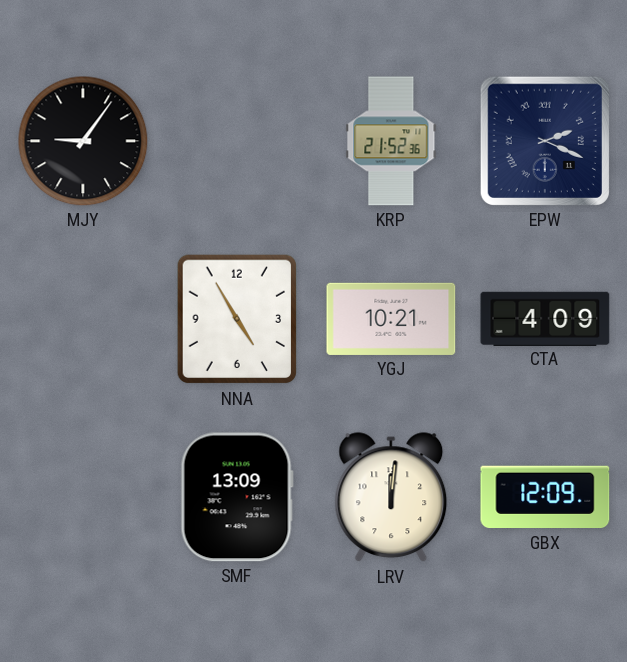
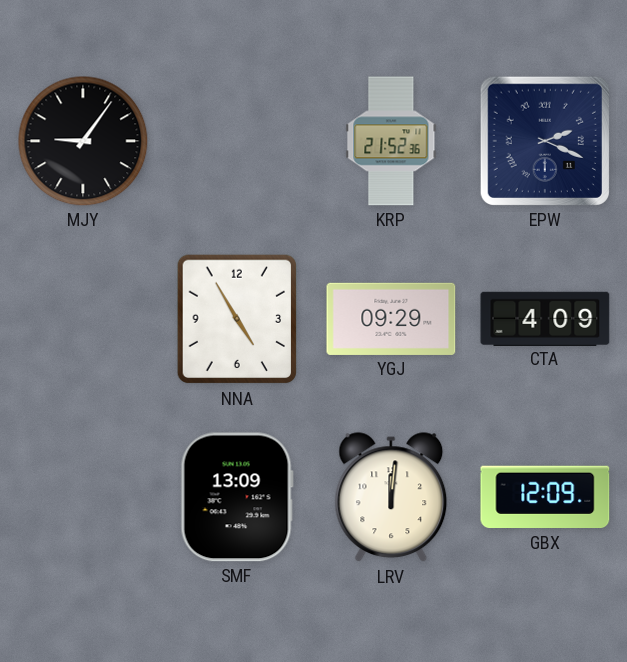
YGJ: 10:21 -> 09:29 (391, 319)
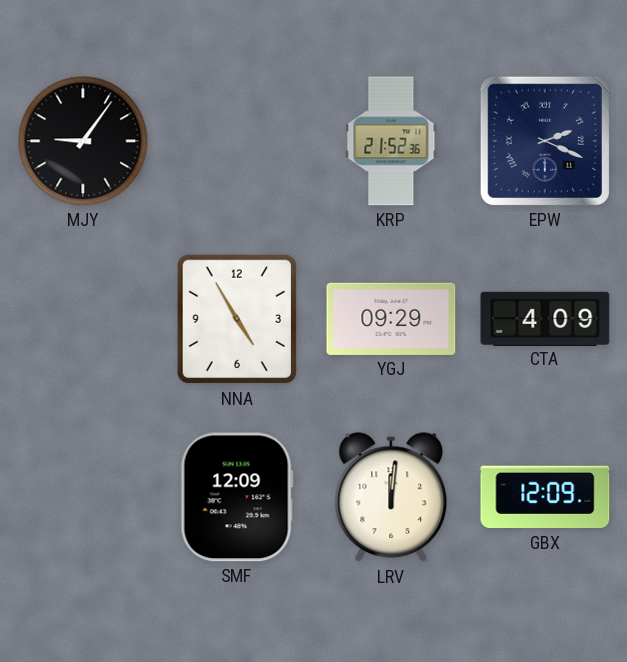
SMF: 13:09 -> 12:09 (237, 497)
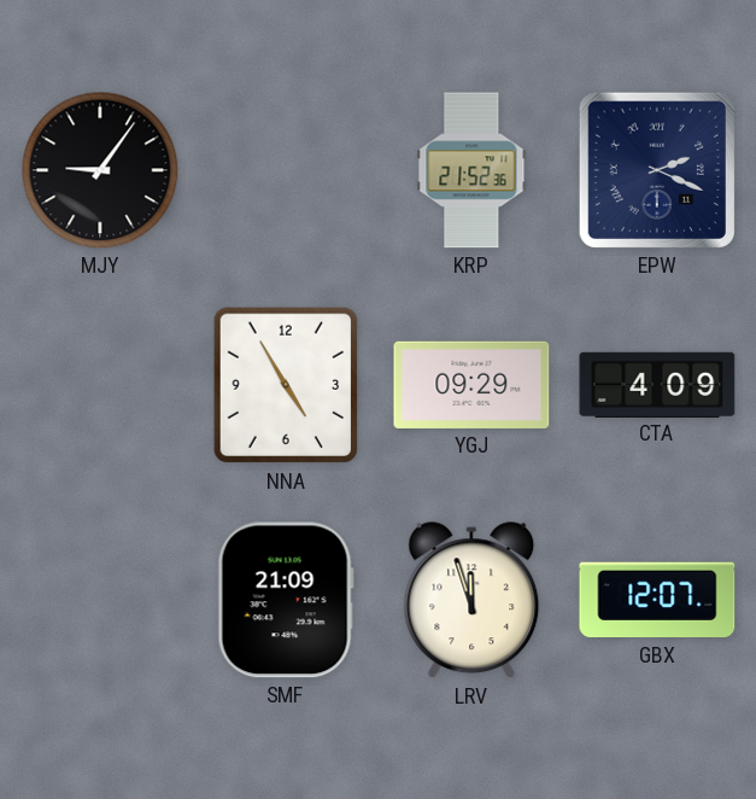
SMF: 12:09 -> 21:09 (286, 600)
LRV: 12:01 -> 11:57 (471, 601)
GBX: 12:09 -> 12:07 (657, 600)
